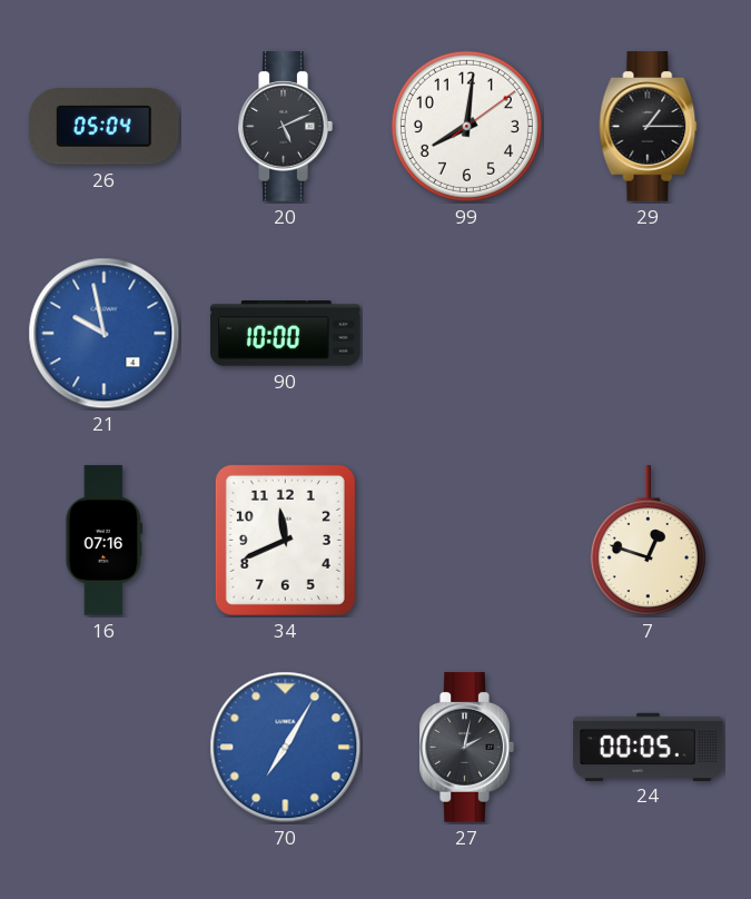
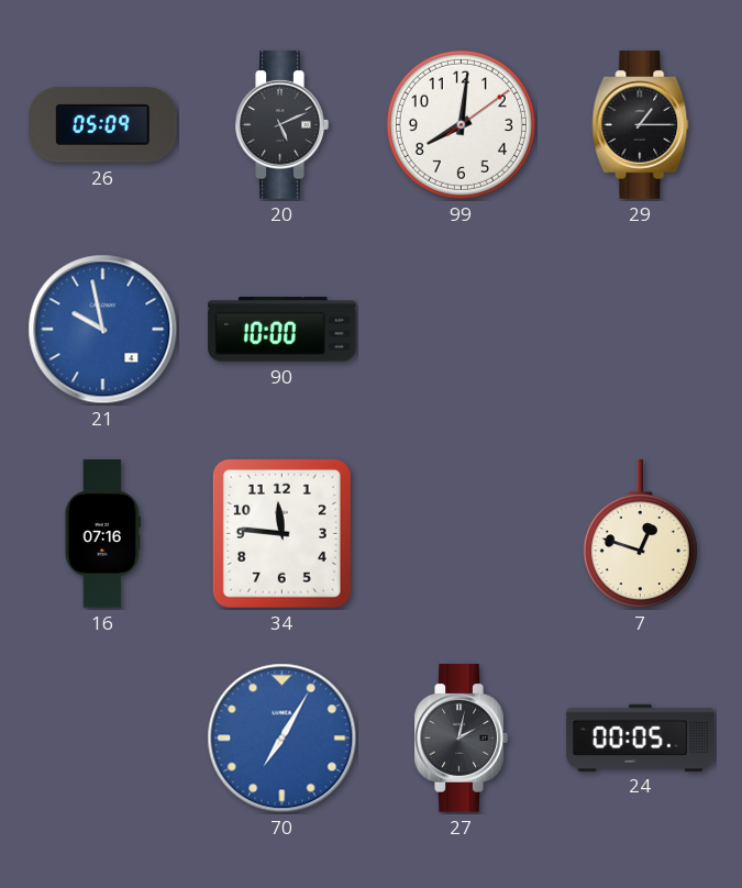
26: 05:04 -> 05:09 (103, 125)
34: 11:41 -> 11:46 (281, 533)
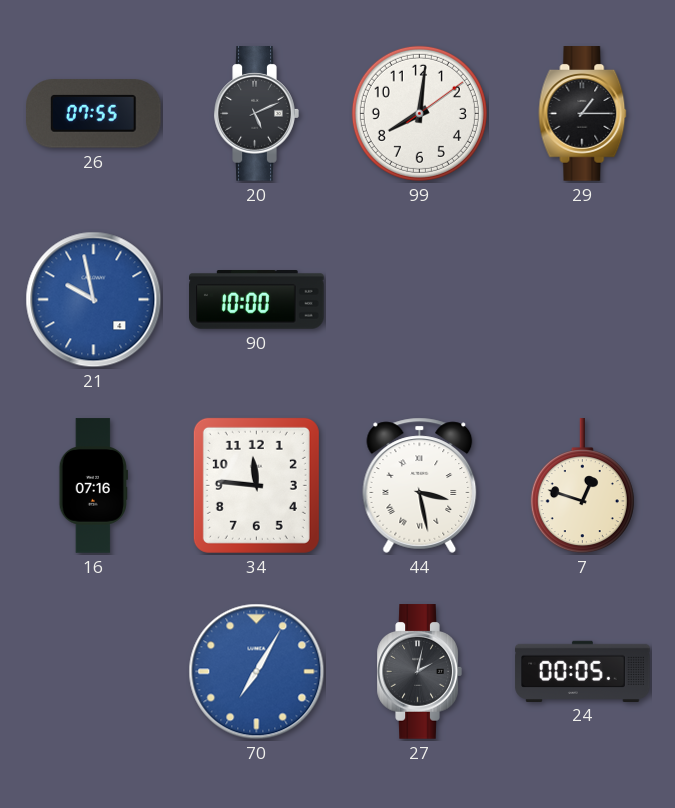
26: 05:09 -> 07:55 (94, 114)
44: none -> 3:28 (420, 485)
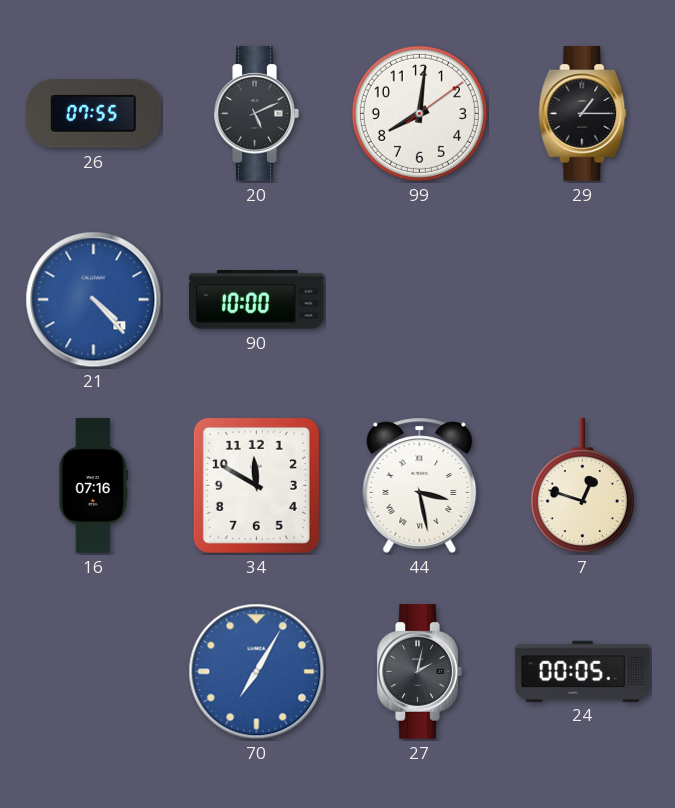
21: 9:58 -> 4:23 (94, 300)
34: 11:46 -> 11:50 (256, 485)
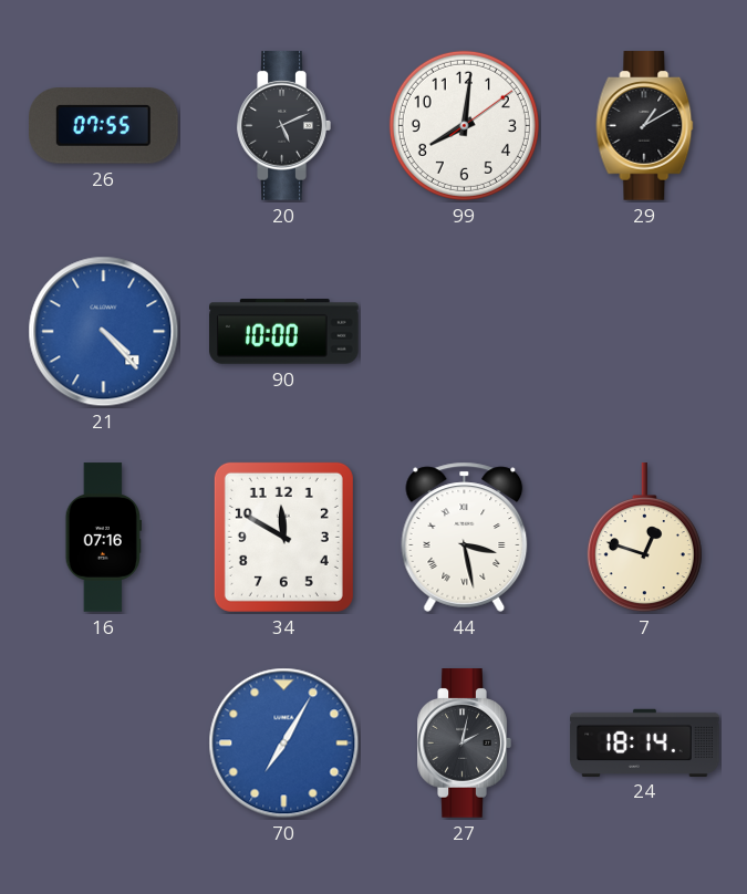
29: 1:15 -> 1:10 (645, 126)
24: 00:05 -> 18:14 (645, 742)
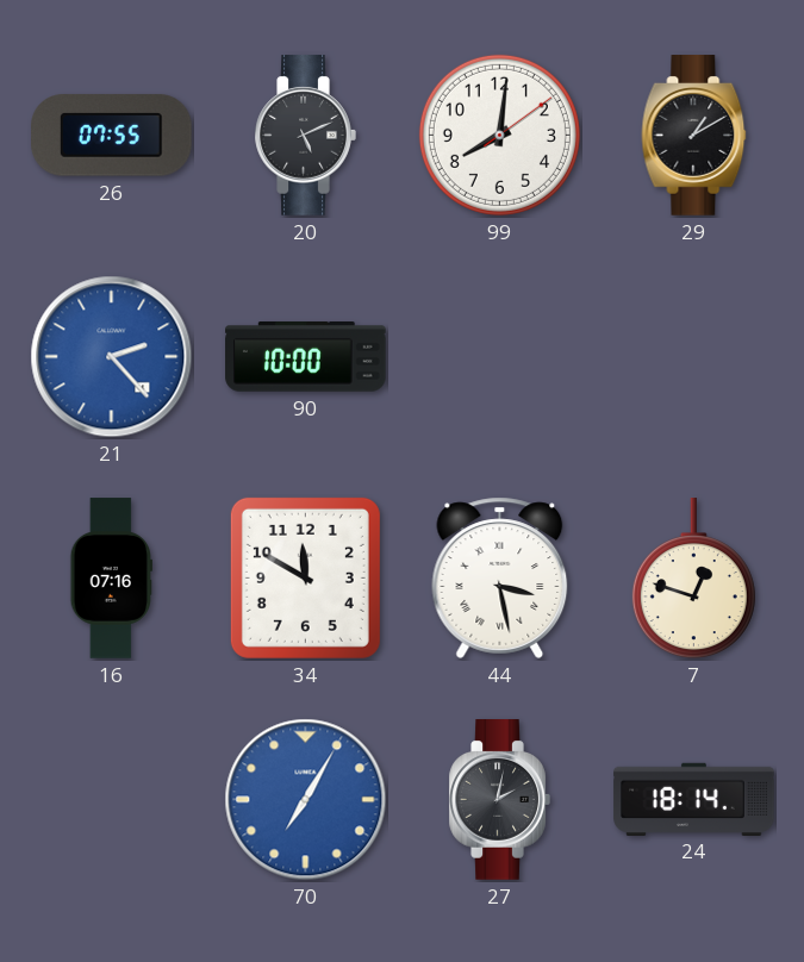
21: 4:23 -> 2:23 (112, 357)
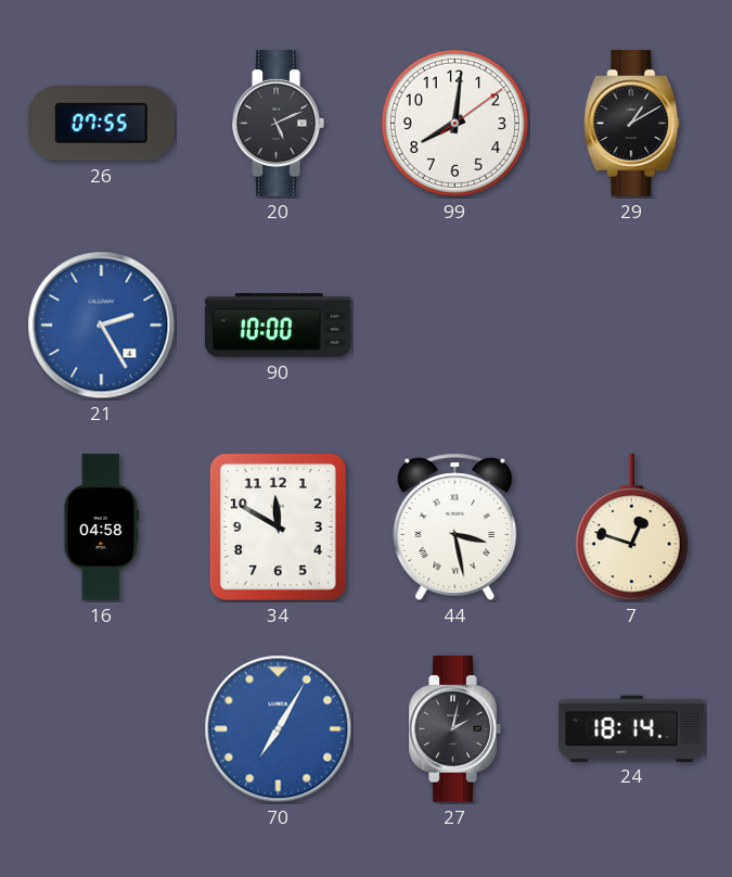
21: 2:23 -> 2:25 (102, 326)
16: 07:16 -> 04:58 (101, 528)
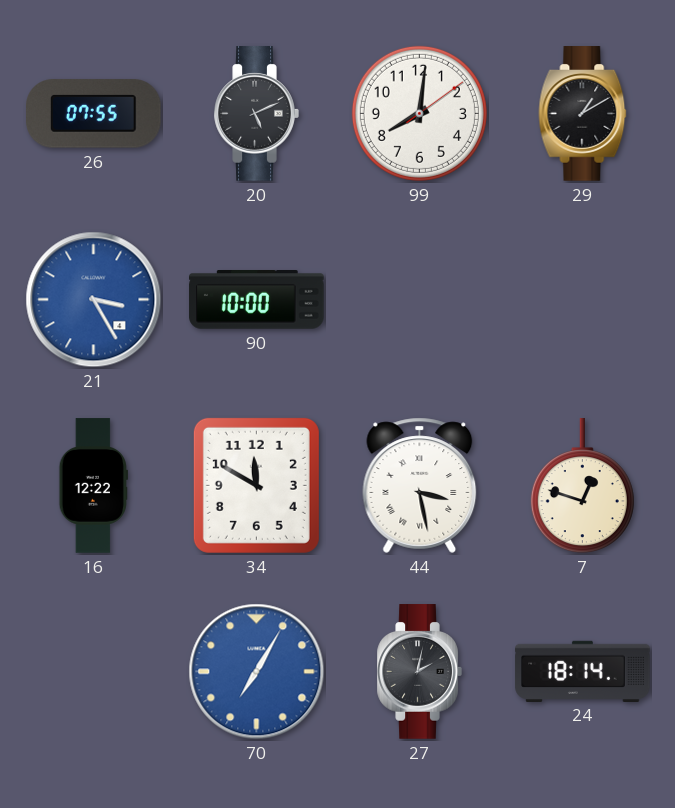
21: 2:25 -> 3:25 (94, 300)
16: 04:58 -> 12:22 (93, 486)
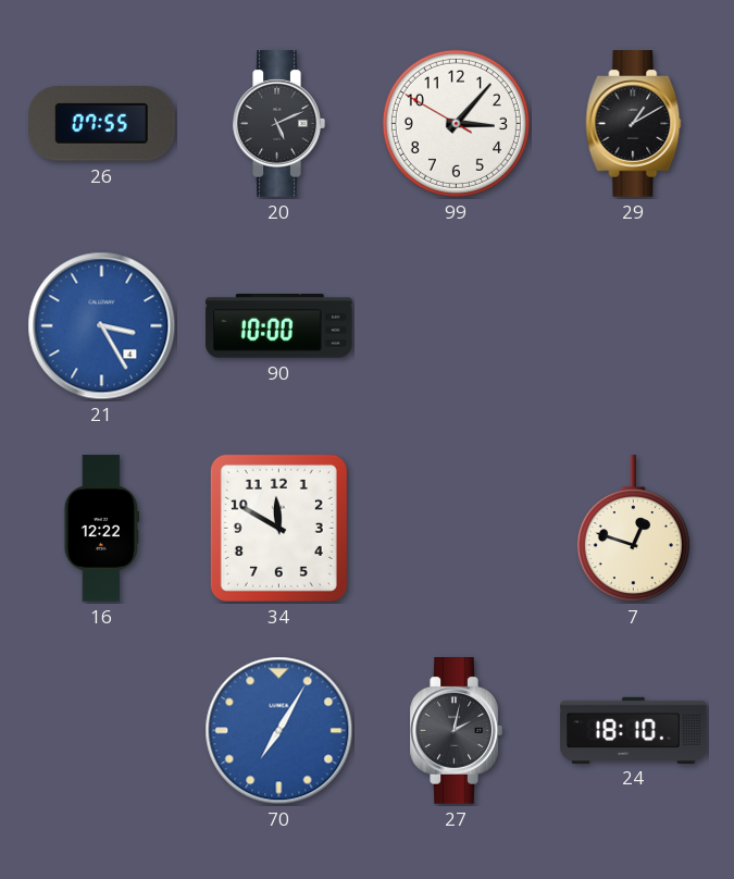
99: 8:01 -> 3:06 (456, 123)
44: 3:28 -> none (420, 485)
24: 18:14 -> 18:10 (634, 730)
